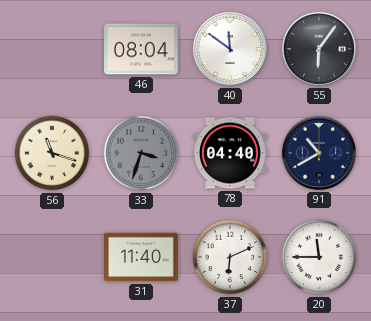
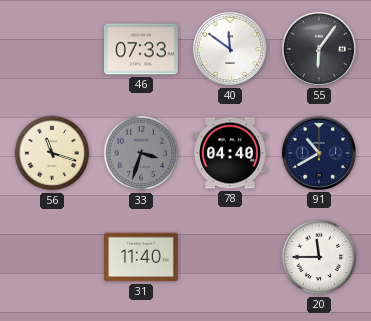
46: 08:04 -> 07:33 (142, 49)
37: 6:11 -> none (230, 257)
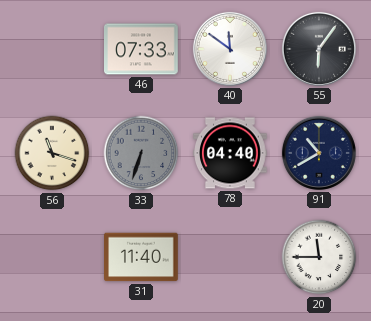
33: 3:33 -> 6:33 (141, 153)
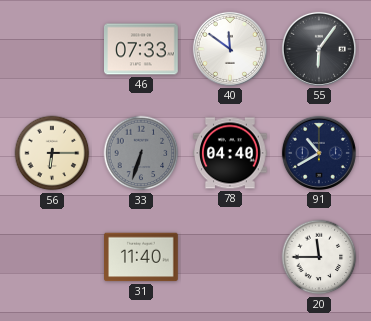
56: 11:18 -> 6:15 (52, 153)
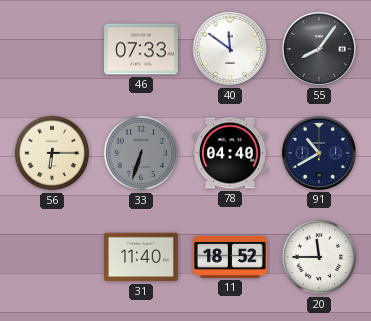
55: 6:06 -> 8:06 (319, 49)
11: none -> 18:52 (231, 258)
